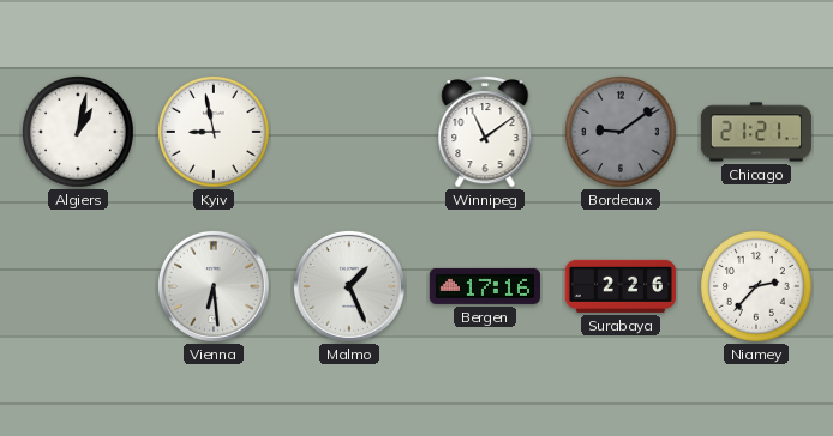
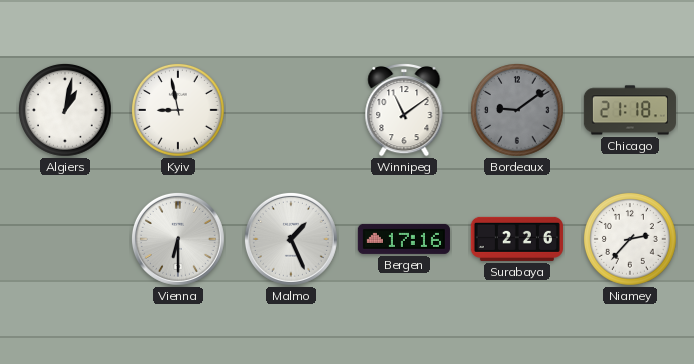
Chicago: 21:21 -> 21:18 (630, 110)
Vienna: 6:29 -> 6:30 (178, 239)
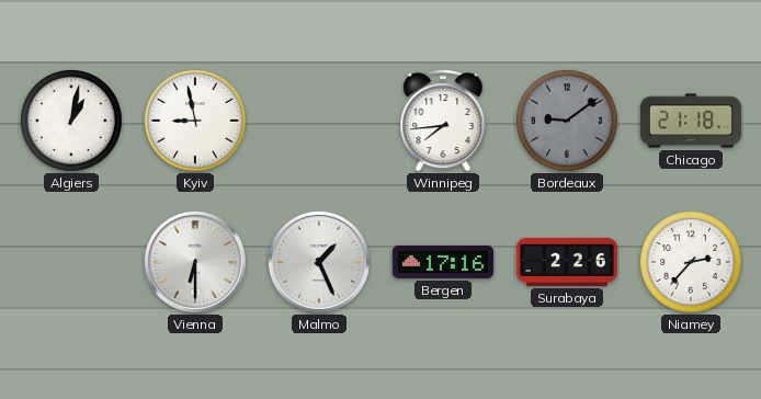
Winnipeg: 11:09 -> 7:44 (443, 121)
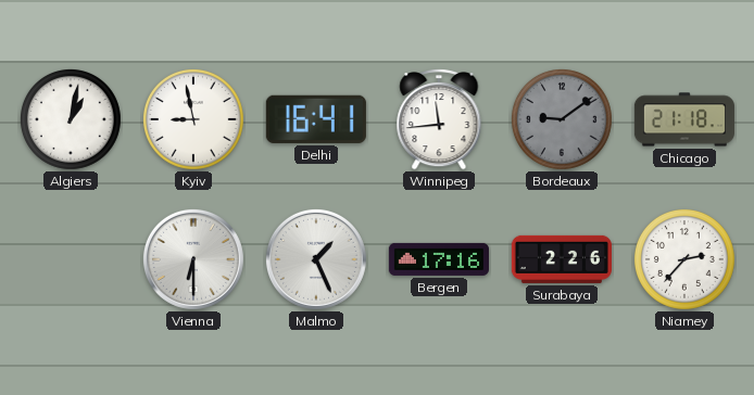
Delhi: none -> 16:41 (316, 119)
Winnipeg: 7:44 -> 11:44 (439, 119)
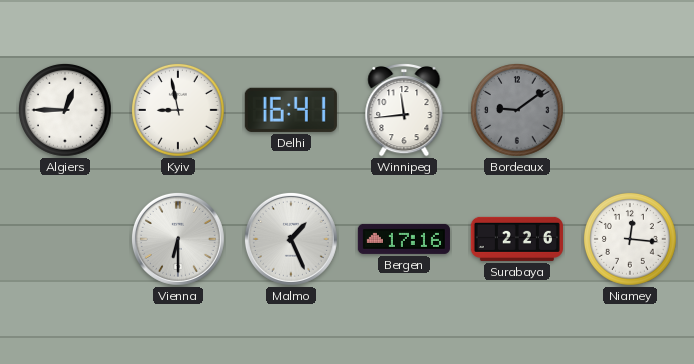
Algiers: 1:02 -> 12:45 (66, 111)
Chicago: 21:18 -> none (684, 119)
Niamey: 2:37 -> 12:16 (631, 240)
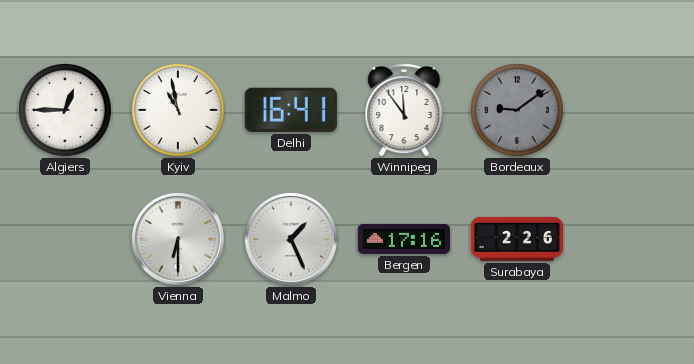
Kyiv: 8:58 -> 10:58 (179, 111)
Winnipeg: 11:44 -> 11:54 (404, 110)
Niamey: 12:16 -> none (631, 240)
